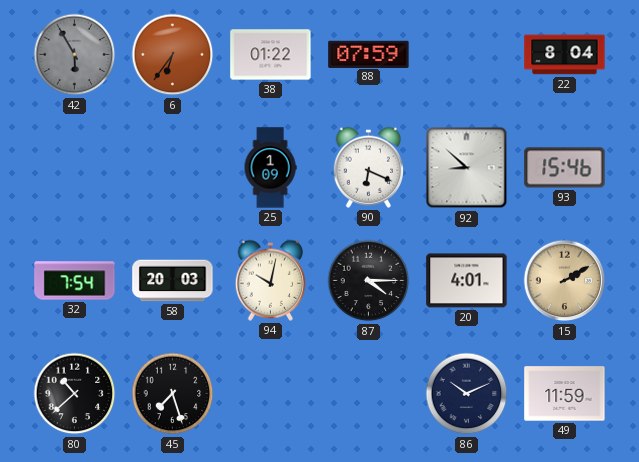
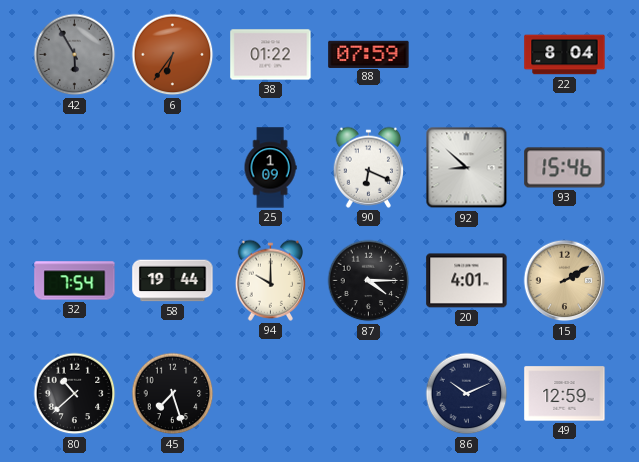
58: 20:03 -> 19:44 (173, 281)
94: 10:02 -> 10:00 (271, 280)
49: 11:59 -> 12:59 (565, 394)
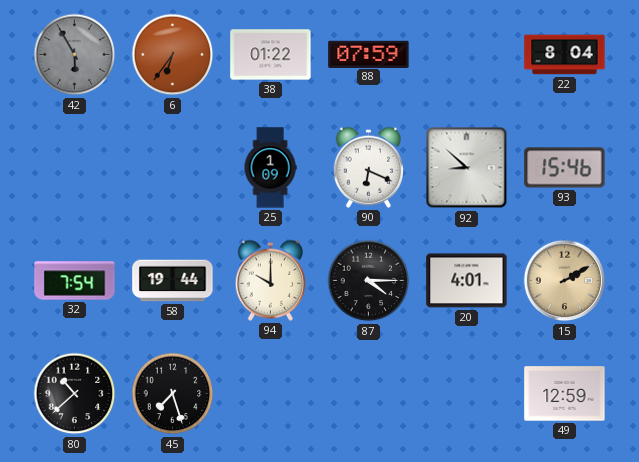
86: 10:11 -> none (467, 394)
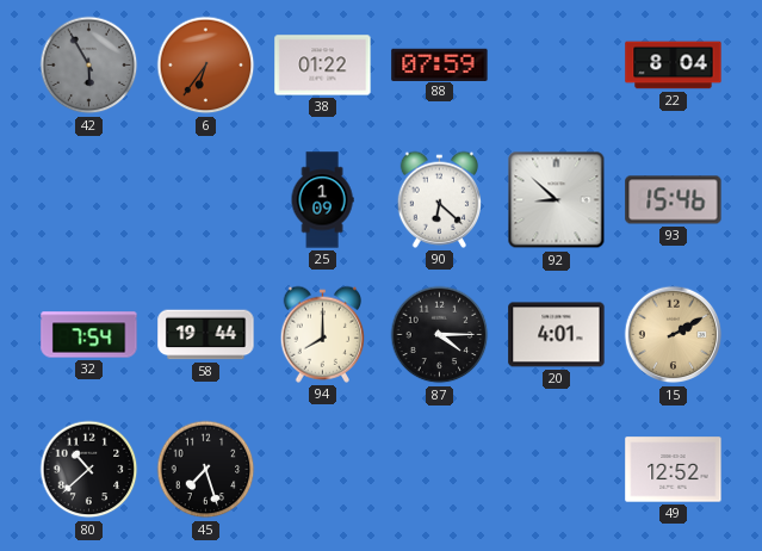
90: 6:19 -> 6:22 (440, 199)
94: 10:00 -> 8:00 (323, 334)
49: 12:59 -> 12:52 (674, 470)
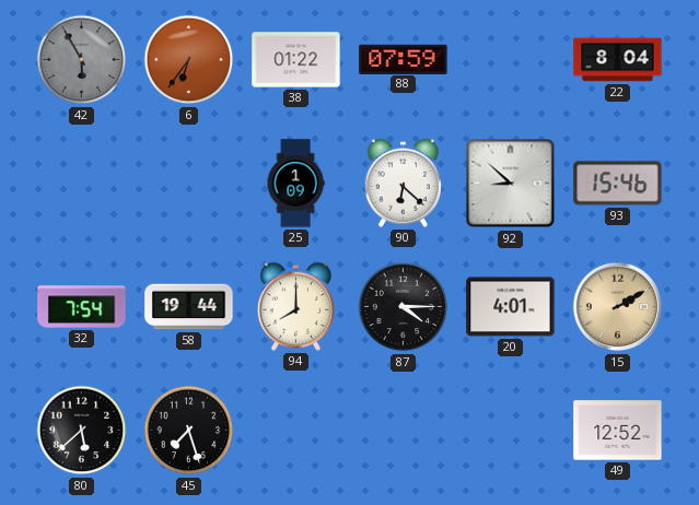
80: 10:38 -> 5:38 (82, 431)
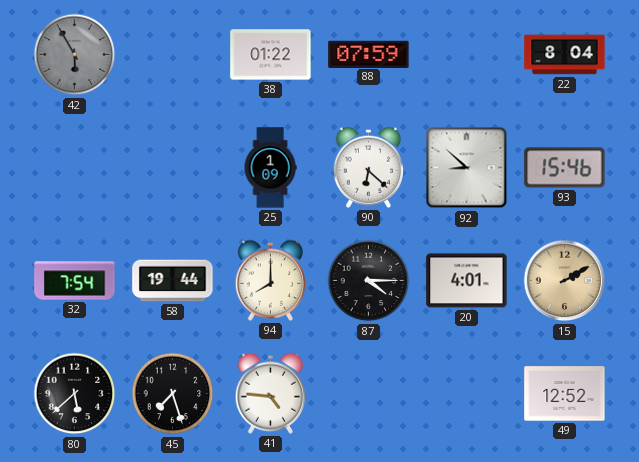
6: 6:36 -> none (189, 60)
41: none -> 4:46 (271, 393)
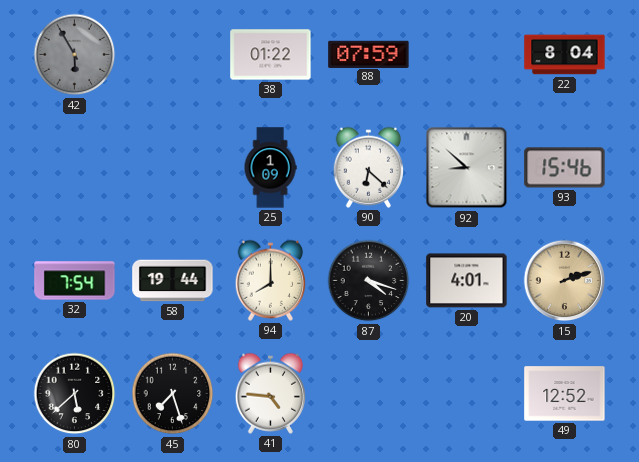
87: 4:15 -> 4:18 (369, 281)
15: 2:10 -> 2:12 (565, 281)
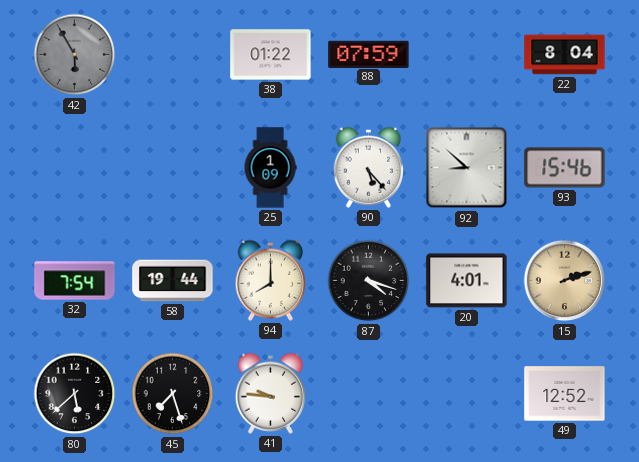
90: 6:22 -> 5:23 (369, 167)
41: 4:46 -> 9:46 (271, 393)
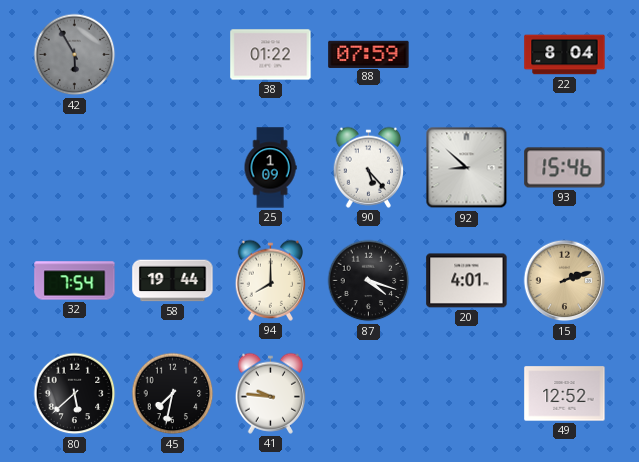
45: 7:27 -> 7:32 (173, 394)
